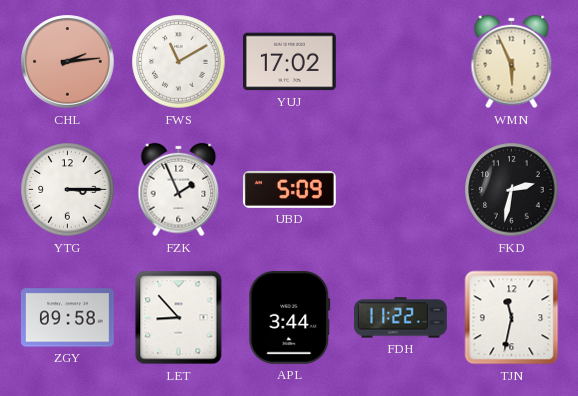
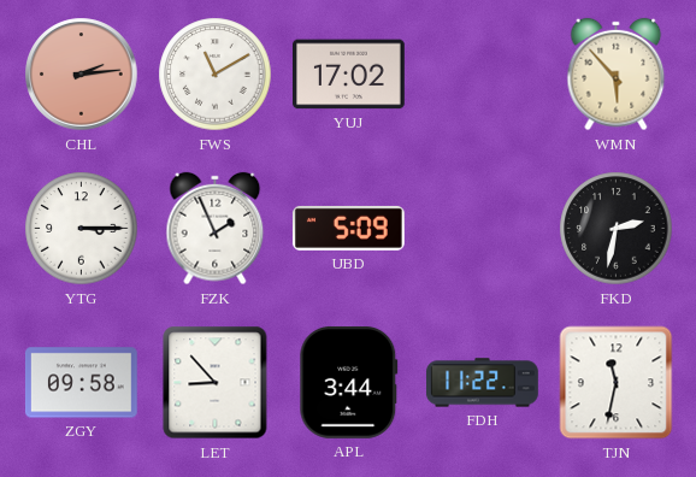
WMN: 5:56 -> 5:53 (617, 75)
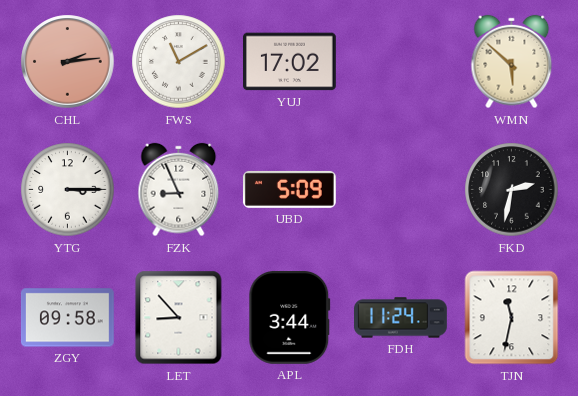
WMN: 5:53 -> 5:52 (512, 62)
FZK: 1:56 -> 8:56 (179, 190)
FDH: 11:22 -> 11:24 (401, 318)
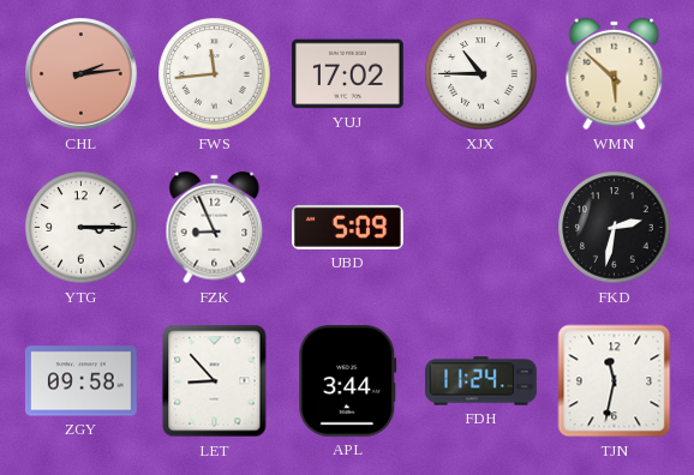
FWS: 11:10 -> 11:44 (215, 74)
XJX: none -> 10:45 (481, 74)
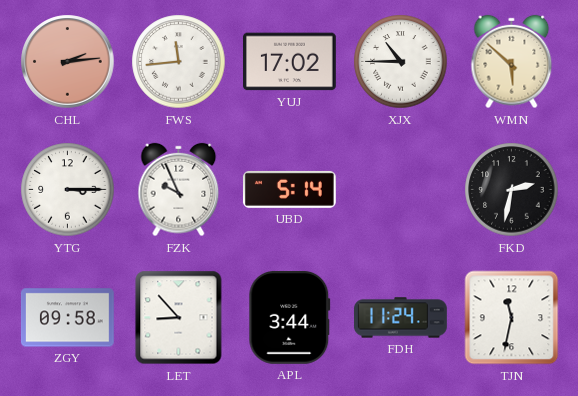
FZK: 8:56 -> 9:56 (179, 190)
UBD: 5:09 -> 5:14 (289, 189)
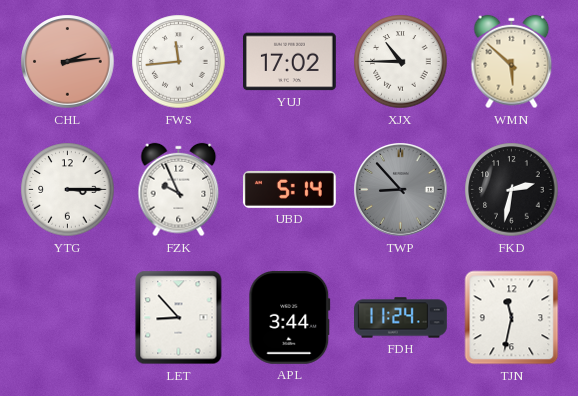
TWP: none -> 8:53 (401, 190)
ZGY: 09:58 -> none (67, 318)
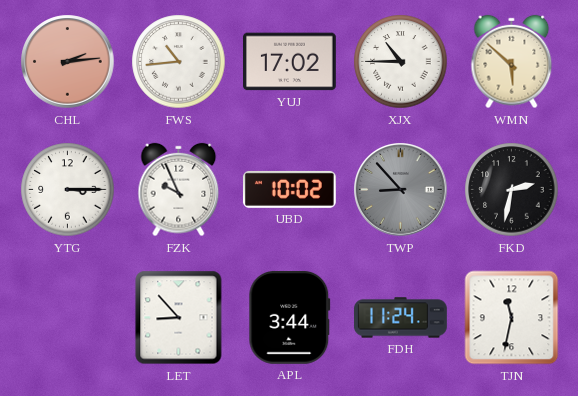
FWS: 11:44 -> 10:44 (179, 62)
UBD: 5:14 -> 10:02 (289, 189)
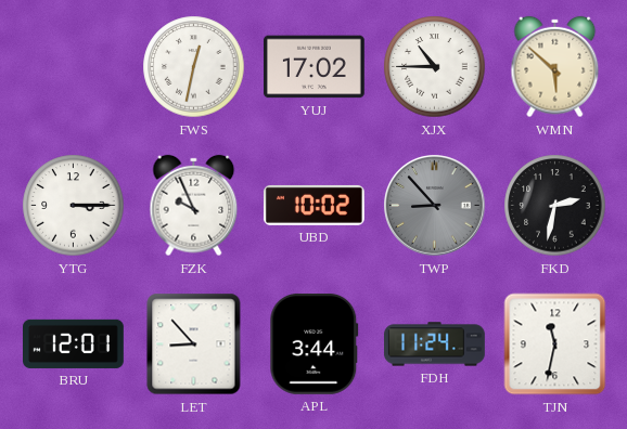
CHL: 2:14 -> none (68, 62)
FWS: 10:44 -> 12:32 (194, 67)
BRU: none -> 12:01 (74, 343)
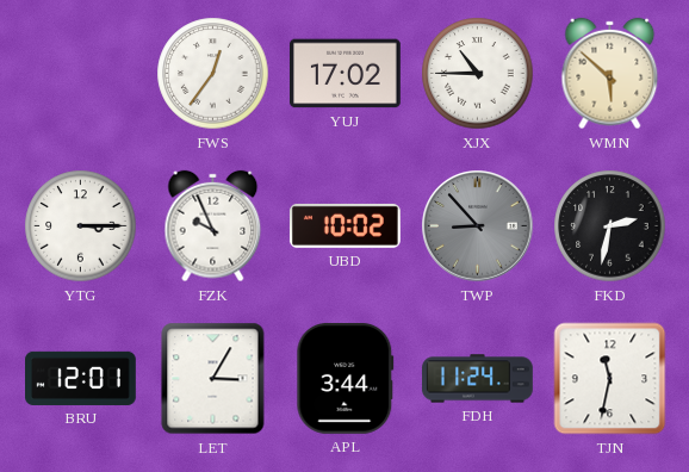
FWS: 12:32 -> 12:36 (213, 74)
LET: 8:53 -> 3:05 (213, 379)
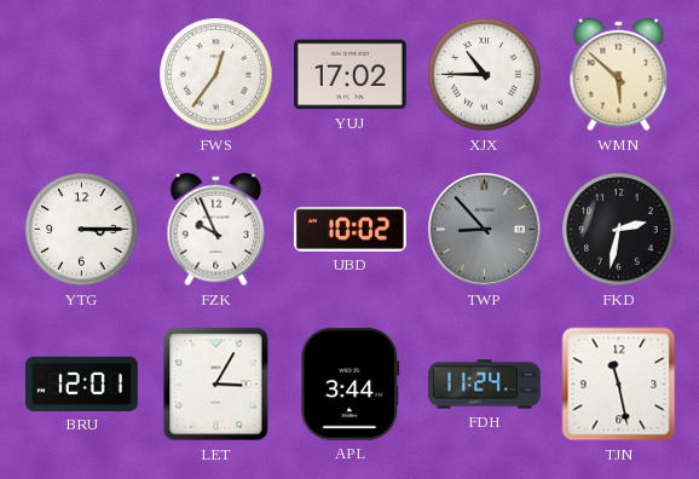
TJN: 11:32 -> 11:28 (619, 385)
